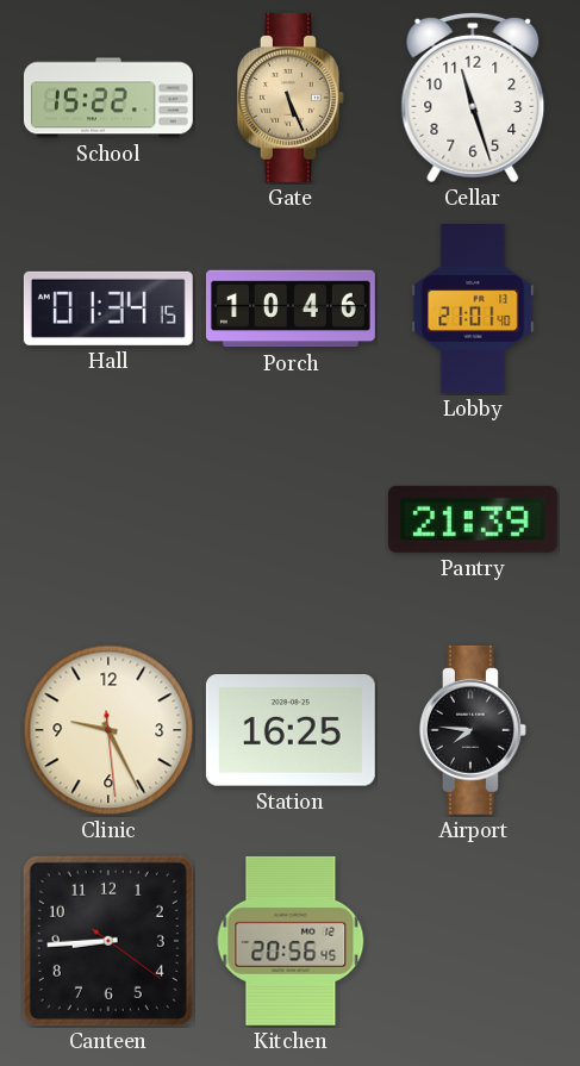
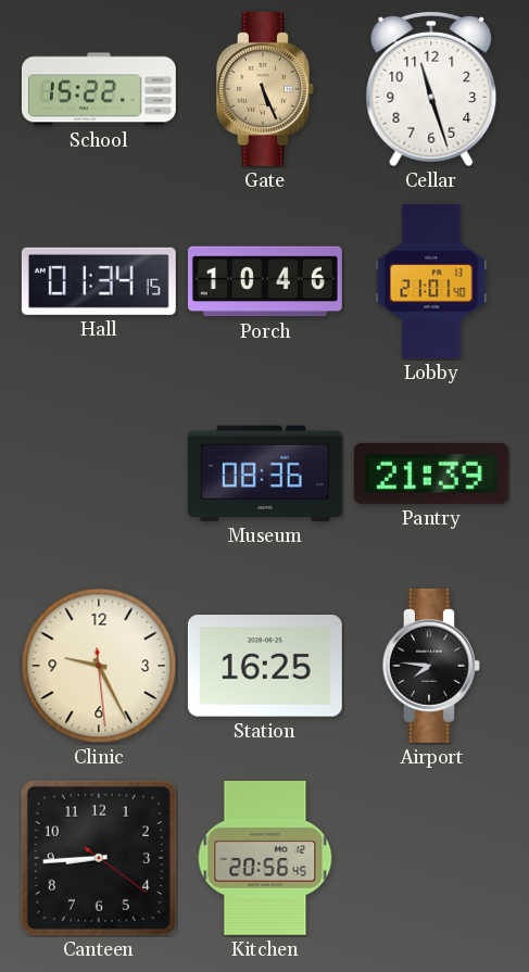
Museum: none -> 08:36 (265, 474)
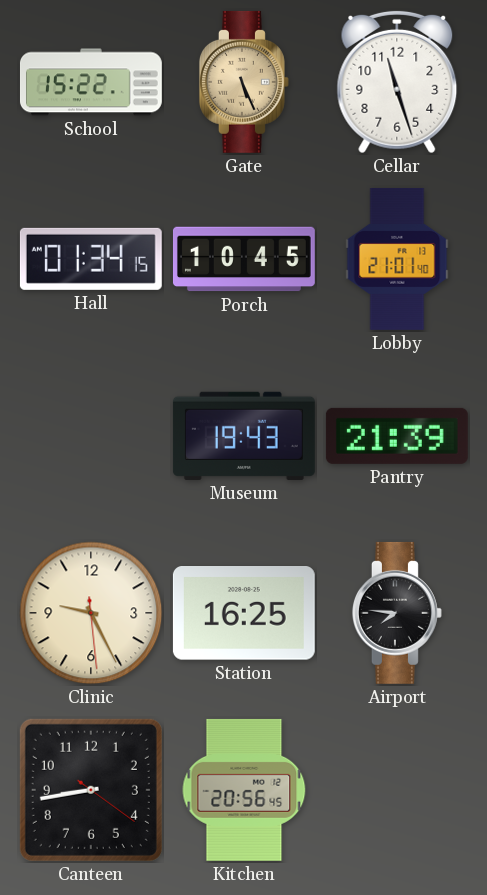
Porch: 10:46 -> 10:45 (244, 259)
Museum: 08:36 -> 19:43 (244, 436)
Canteen: 8:44 -> 8:43 (91, 790)
